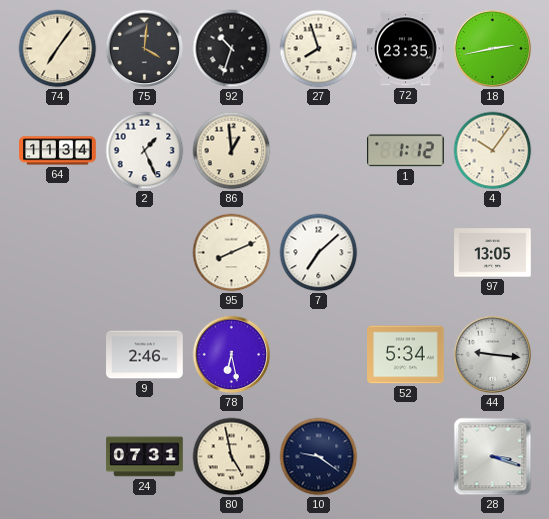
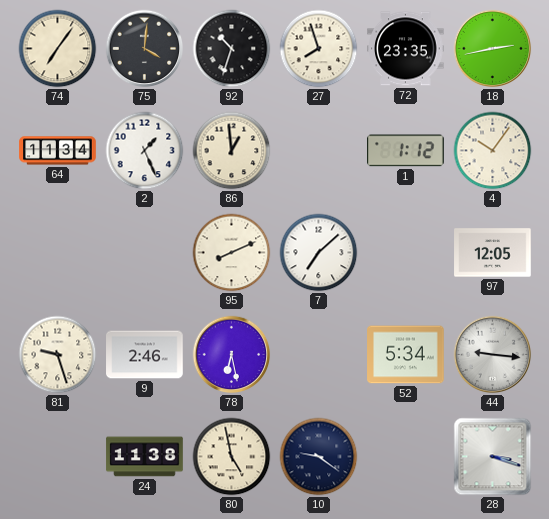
97: 13:05 -> 12:05 (493, 253)
81: none -> 9:27 (58, 355)
24: 07:31 -> 11:38 (145, 457)
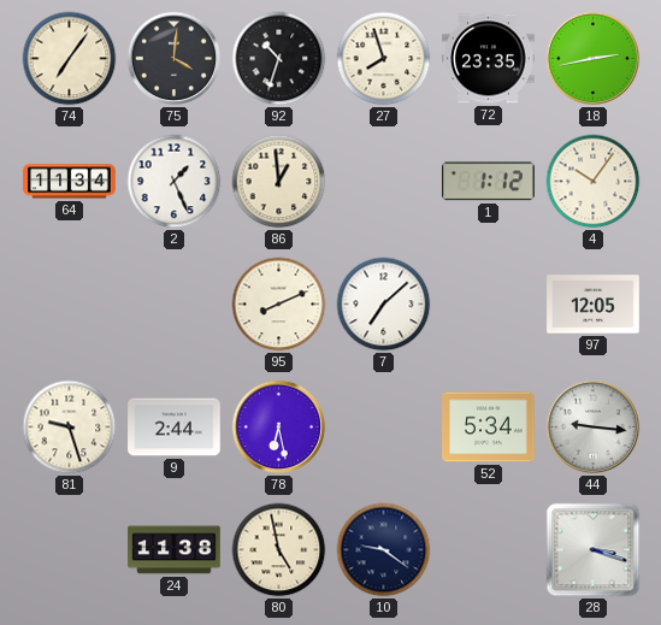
9: 2:46 -> 2:44 (175, 428)
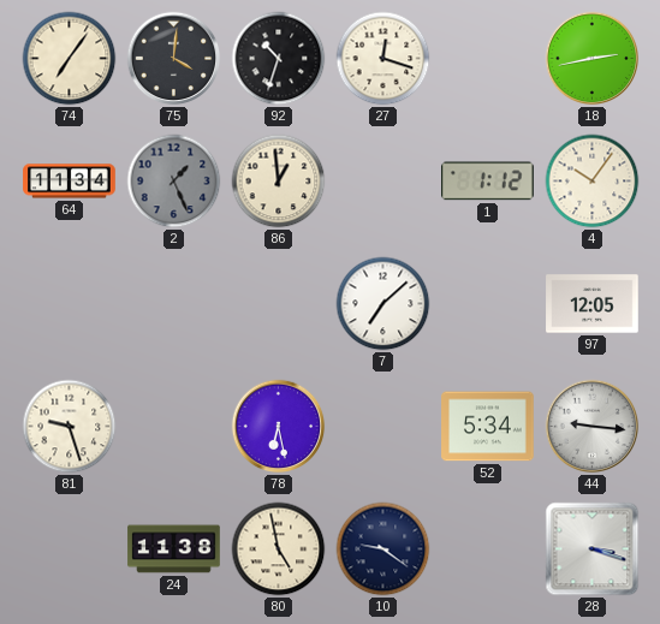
27: 7:57 -> 12:18 (383, 59)
72: 23:35 -> none (489, 59)
2 dial: white -> grey (174, 182)
95: 8:11 -> none (279, 305)
9: 2:44 -> none (175, 428)
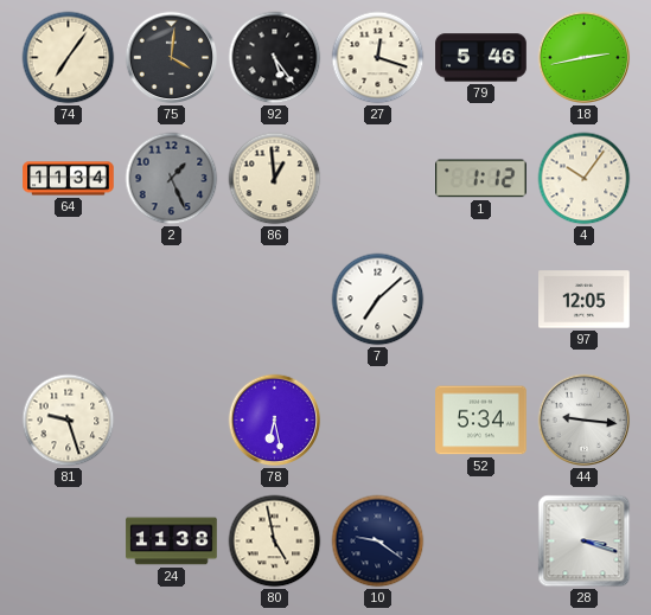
92: 10:33 -> 5:24 (275, 58)
79: none -> 5:46 (481, 58)
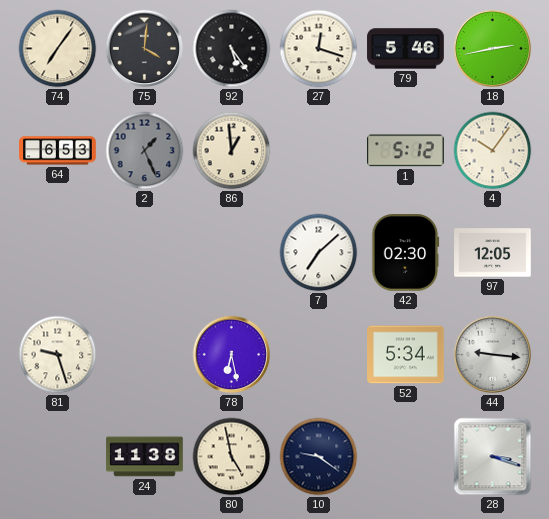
64: 11:34 -> 6:53 (58, 151)
1: 1:12 -> 5:12 (406, 151)
42: none -> 02:30 (405, 253)
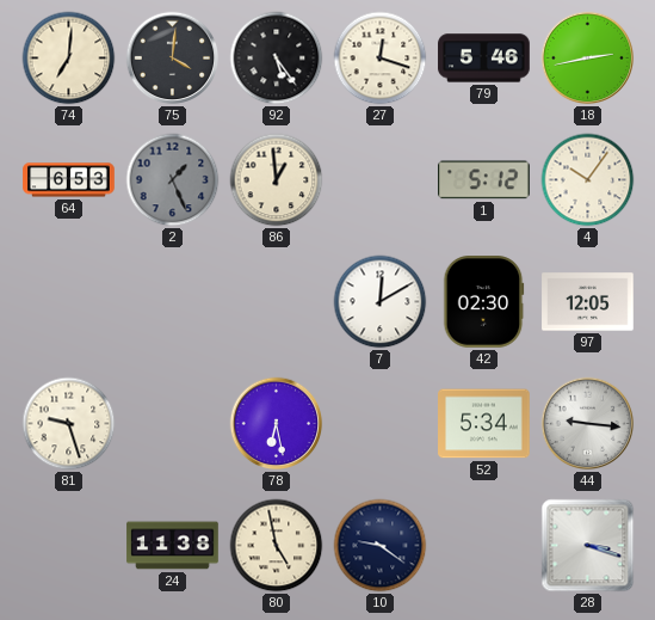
74: 7:06 -> 7:01 (69, 59)
7: 7:08 -> 12:10 (381, 302)
